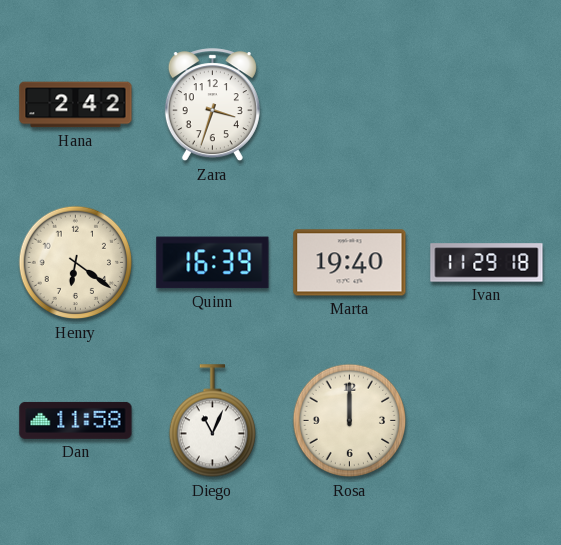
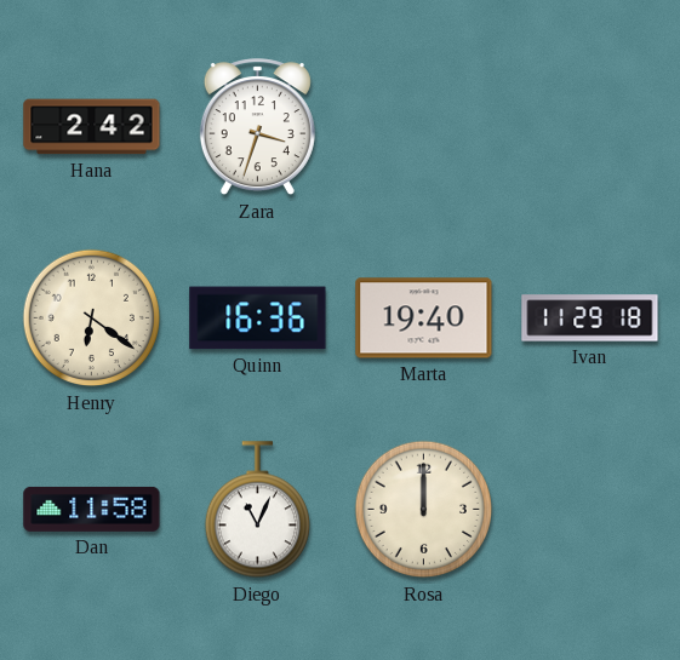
Quinn: 16:39 -> 16:36 (258, 318)
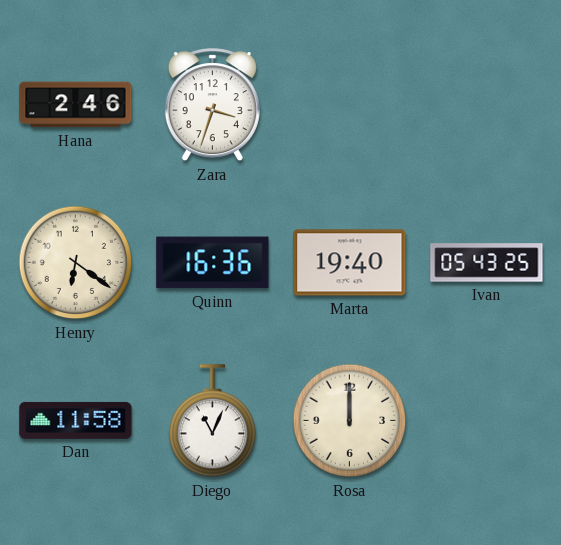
Hana: 2:42 -> 2:46 (76, 105)
Ivan: 11:29 -> 05:43 (487, 263)
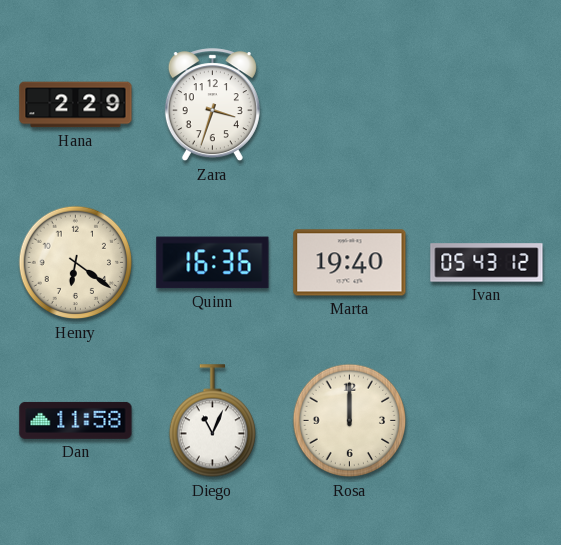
Hana: 2:46 -> 2:29 (76, 105)
Ivan: 05:43:25 -> 05:43:12 (487, 263)
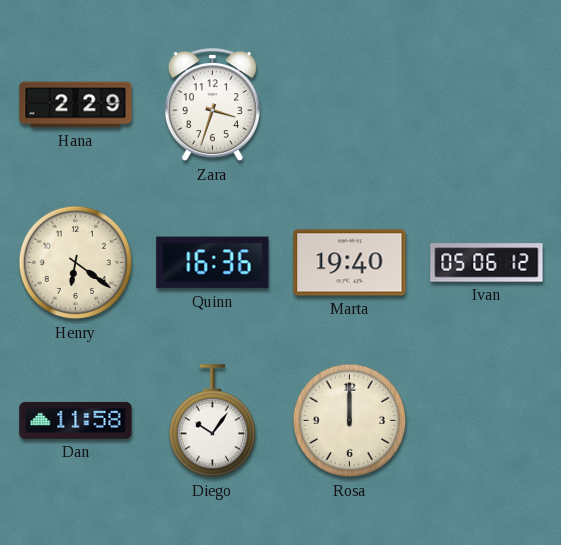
Ivan: 05:43 -> 05:06 (487, 263)
Diego: 11:04 -> 10:06 (212, 421)
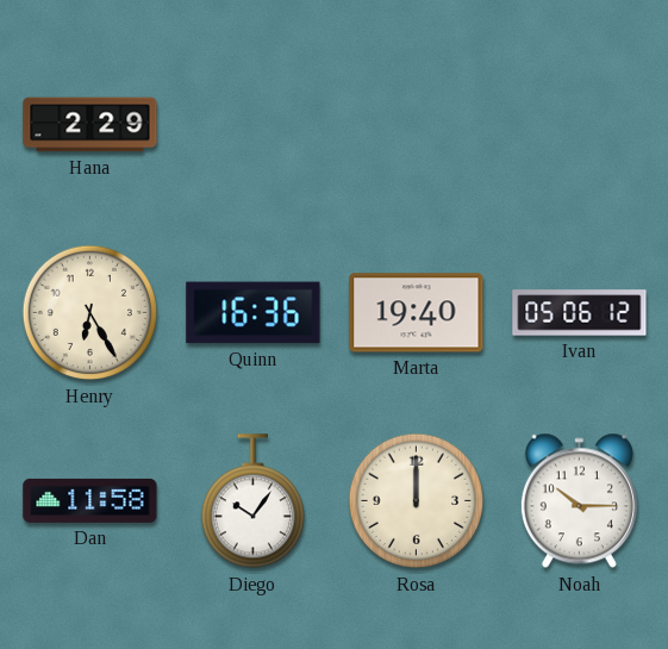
Zara: 3:33 -> none (212, 105)
Henry: 6:21 -> 6:25 (90, 313)
Noah: none -> 10:15 (579, 501)
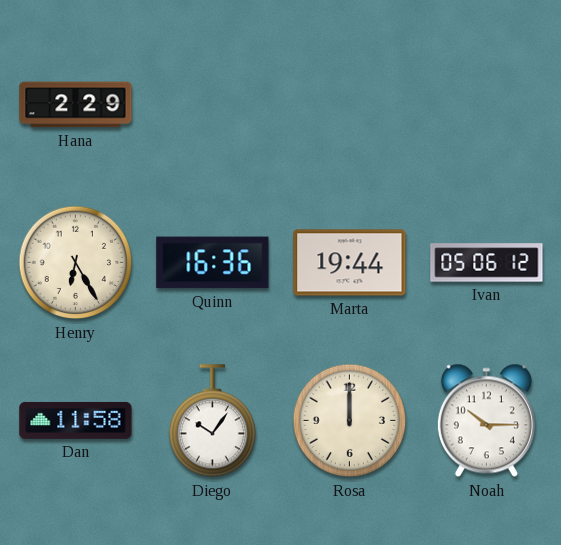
Marta: 19:40 -> 19:44 (350, 263)
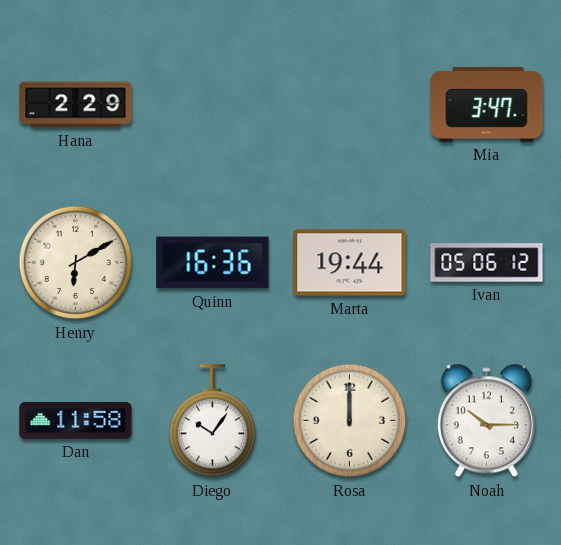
Mia: none -> 3:47 (487, 104)
Henry: 6:25 -> 6:10 (76, 263)
